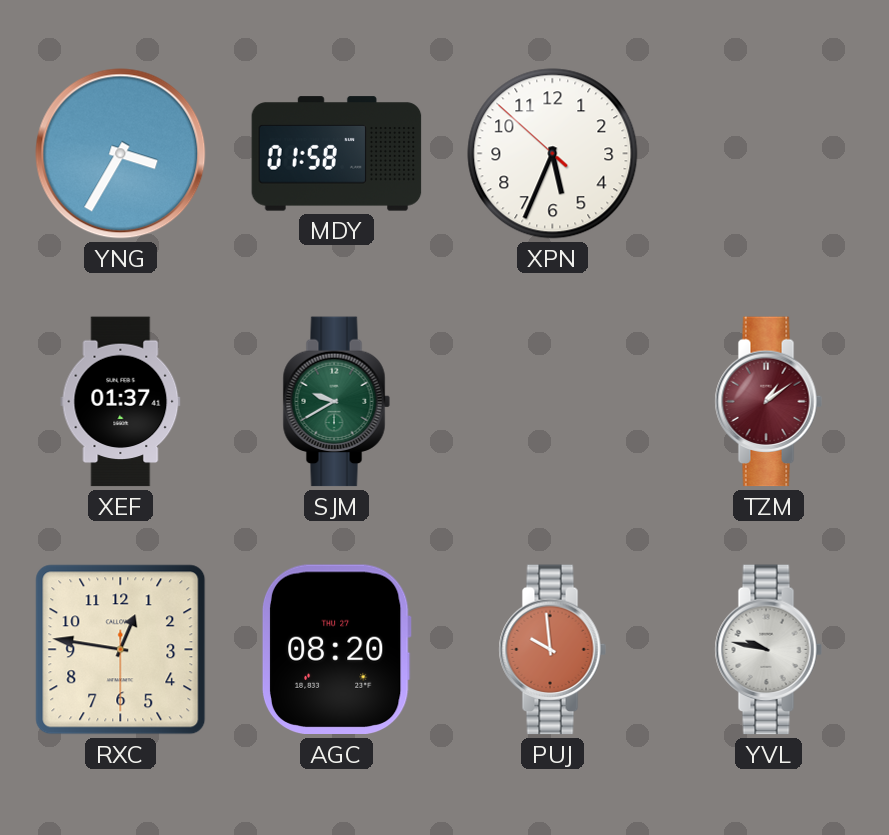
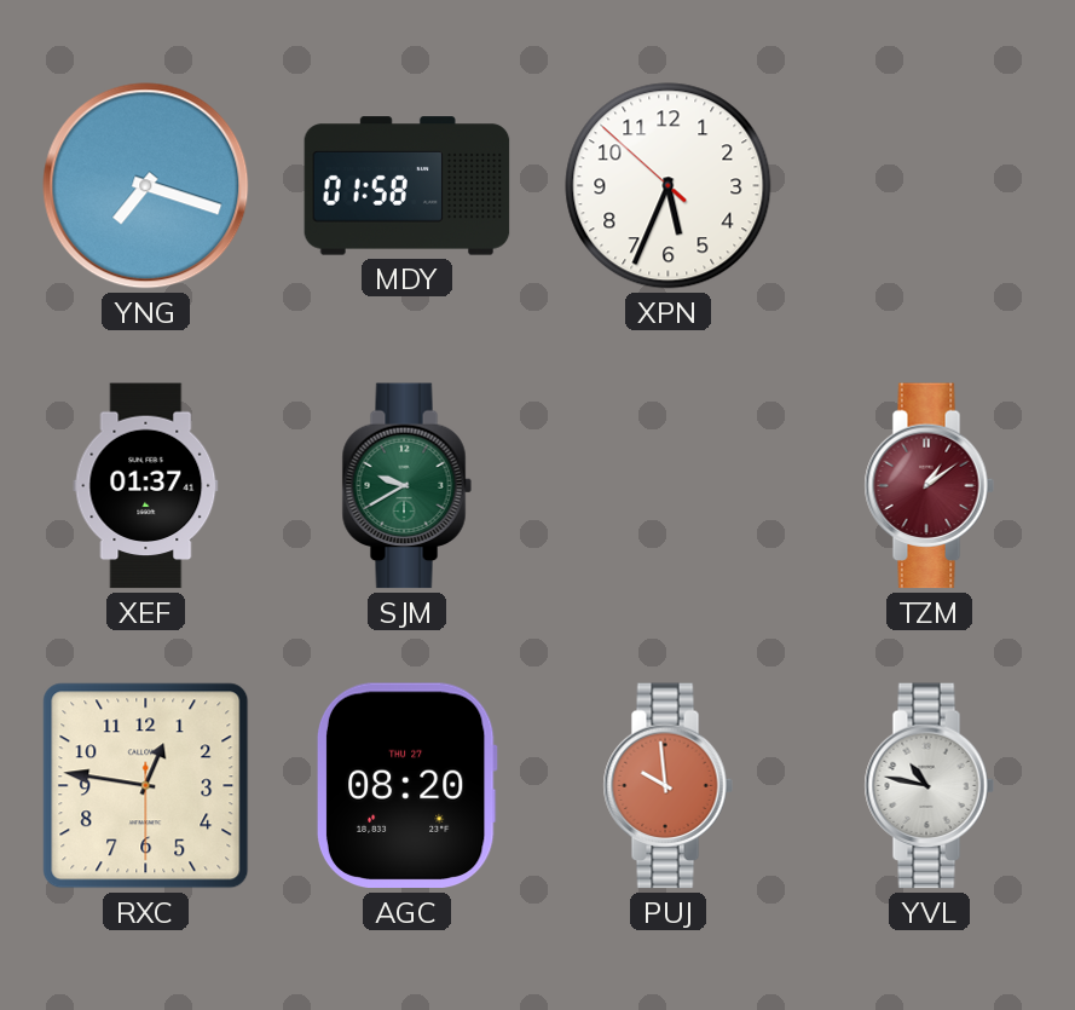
YNG: 3:35 -> 7:18 (146, 186)
YVL: 9:47 -> 10:47 (929, 786)
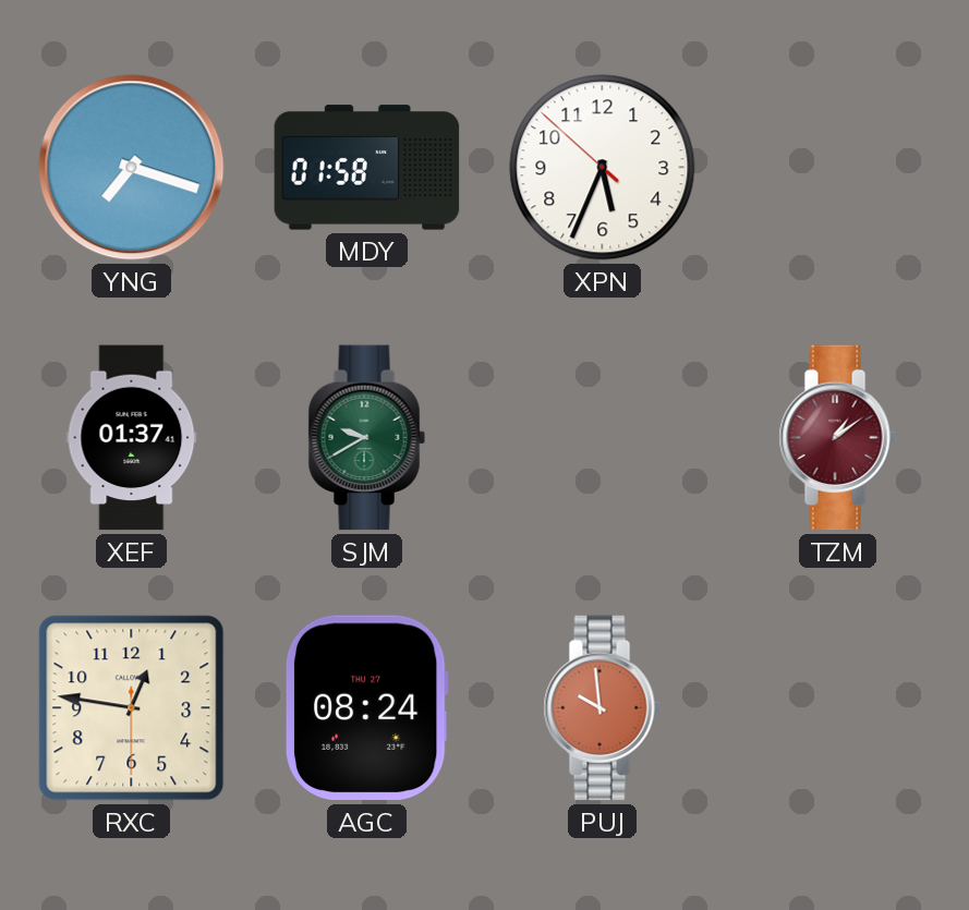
AGC: 08:20 -> 08:24 (366, 708)
YVL: 10:47 -> none (929, 786)
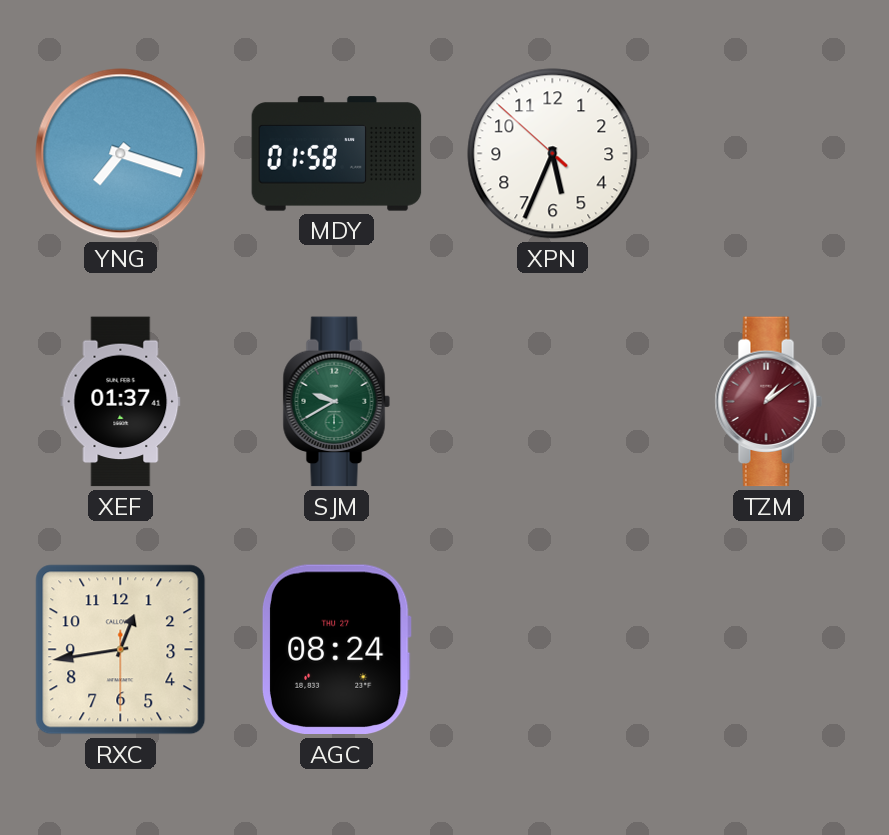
RXC: 12:46 -> 12:43 (121, 650)
PUJ: 9:59 -> none (602, 708)
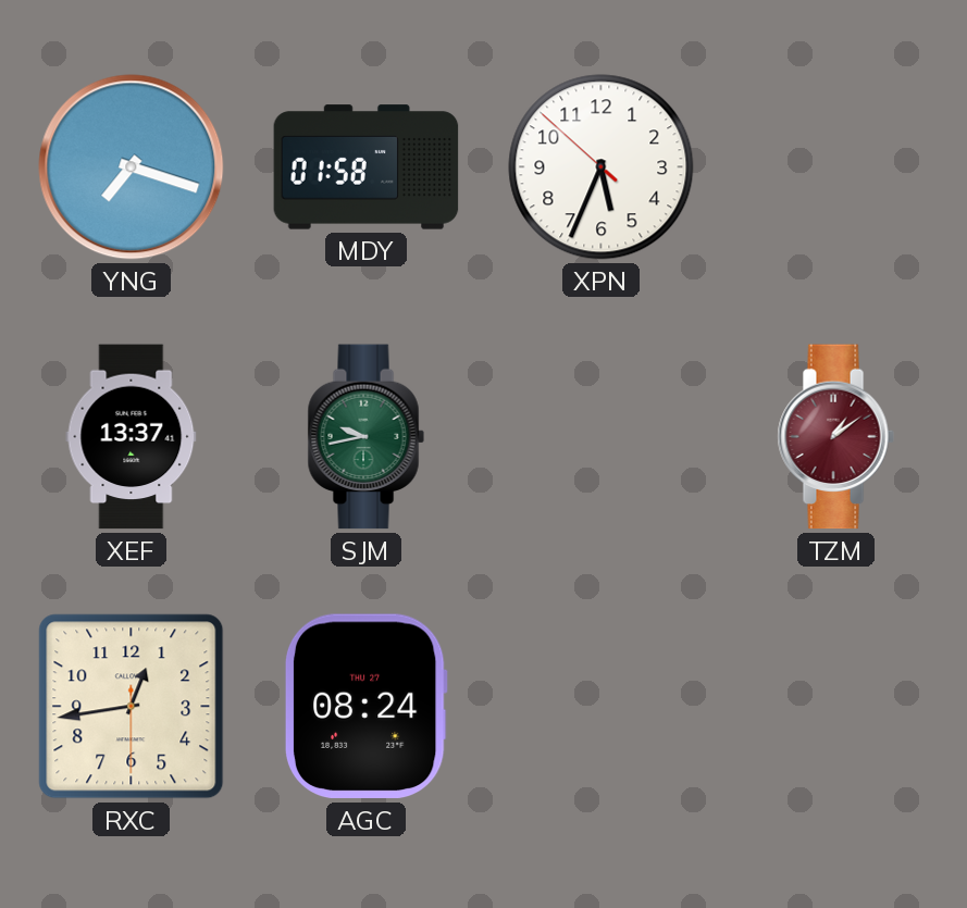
XEF: 01:37 -> 13:37 (132, 437)
SJM: 9:40 -> 9:43 (365, 437)
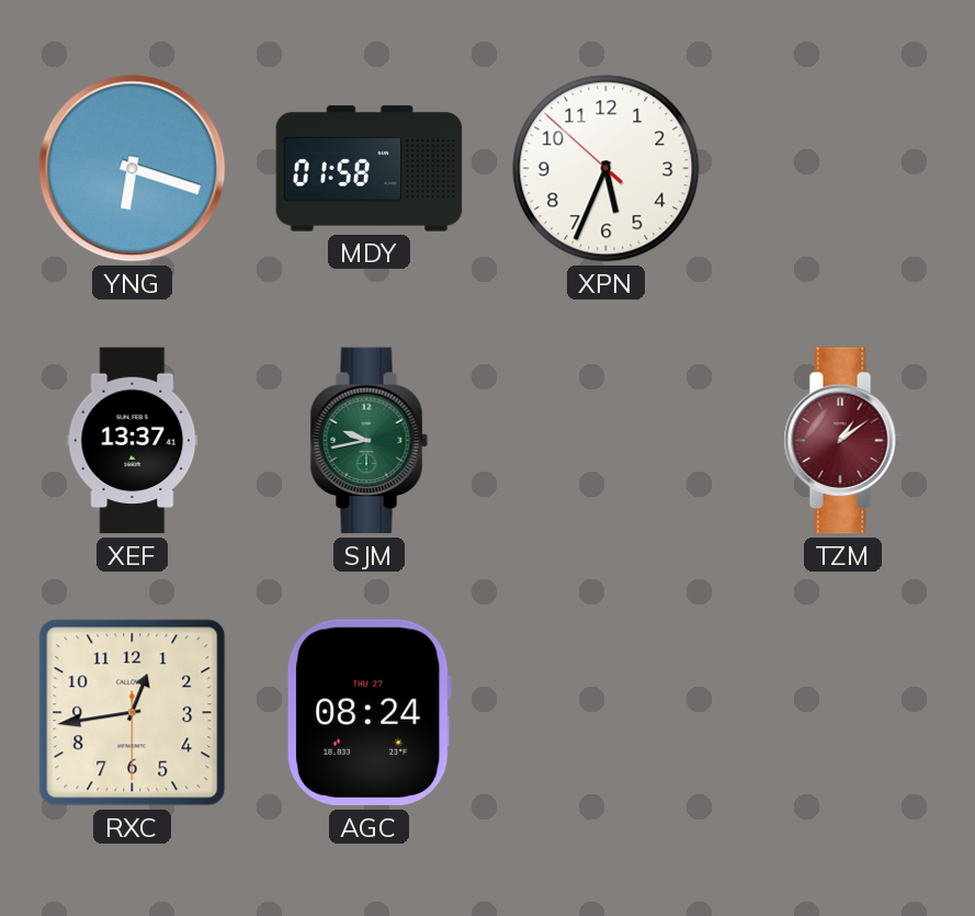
YNG: 7:18 -> 6:18 (133, 169)
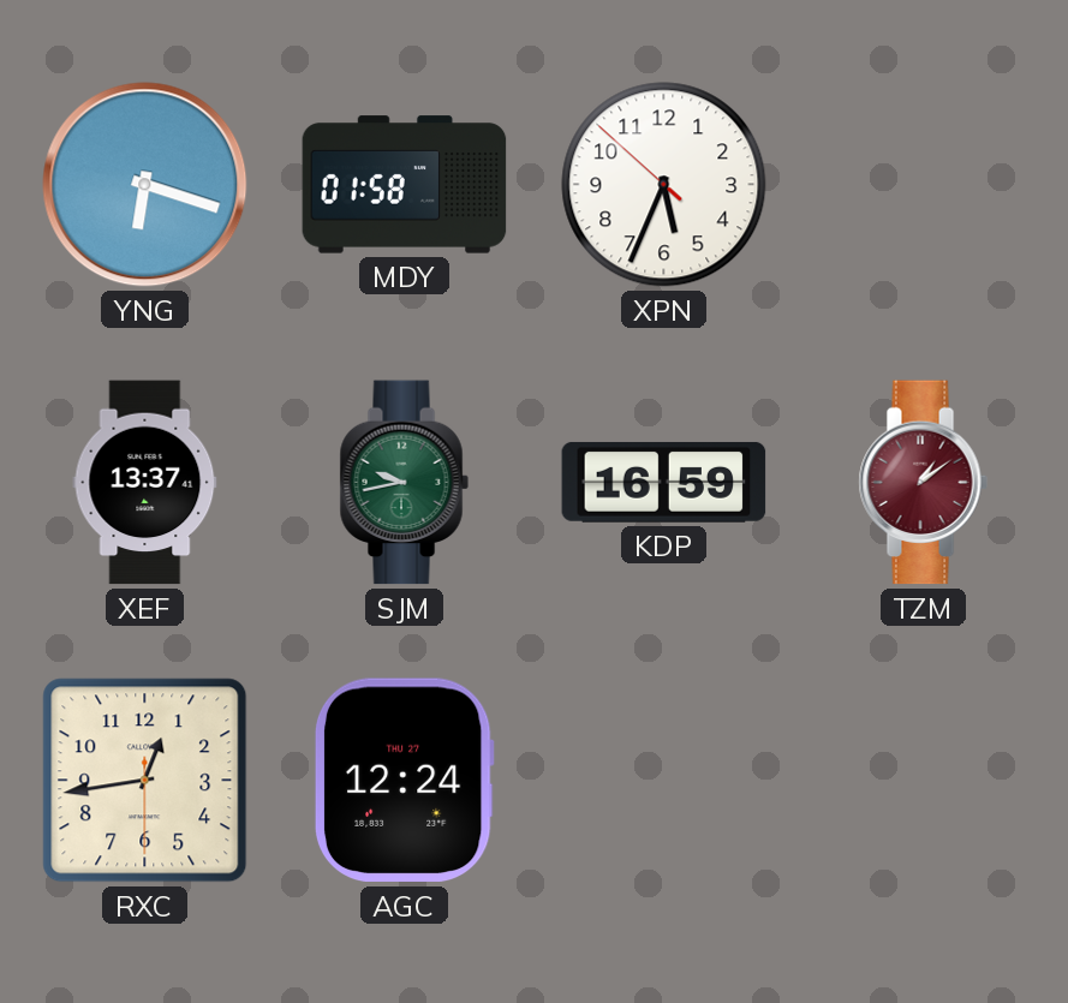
KDP: none -> 16:59 (664, 483)
AGC: 08:24 -> 12:24 (404, 781)
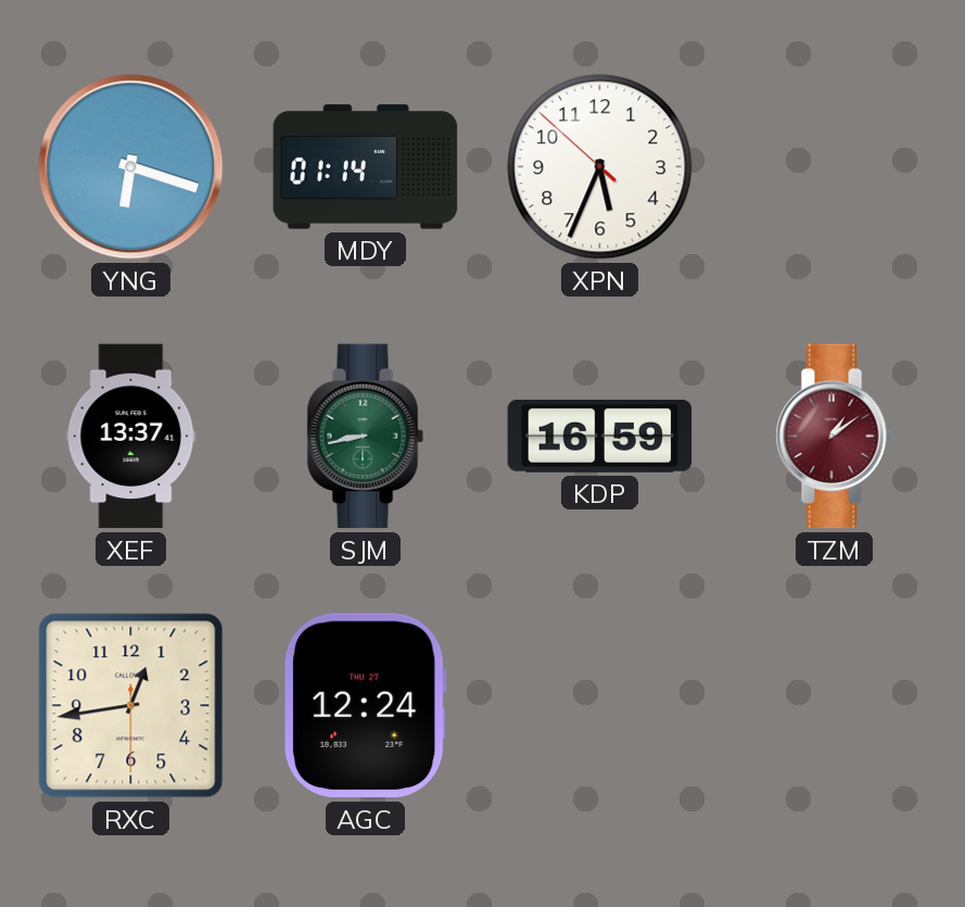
MDY: 01:58 -> 01:14 (366, 167)
SJM: 9:43 -> 8:43 (365, 437)
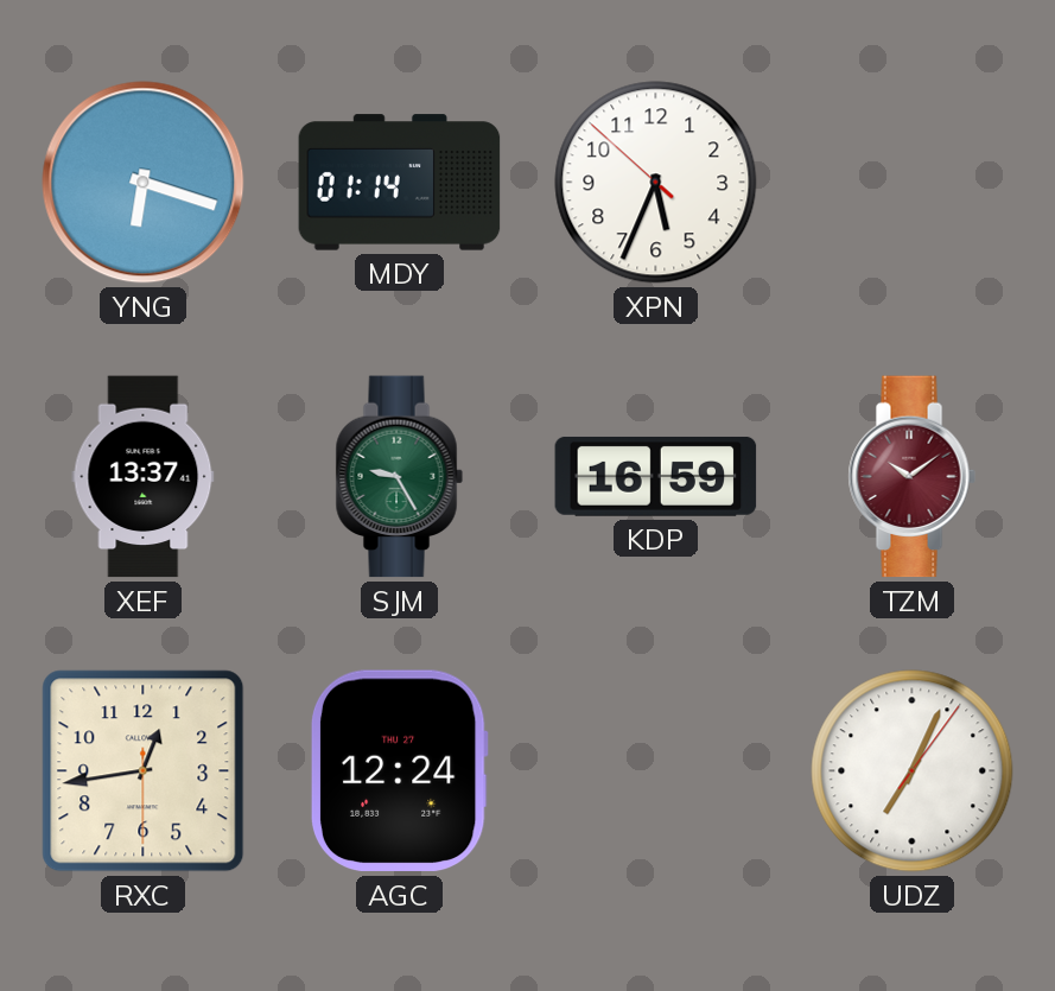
SJM: 8:43 -> 9:25 (399, 477)
TZM: 1:09 -> 10:09 (911, 477)
UDZ: none -> 7:04 (913, 771)
